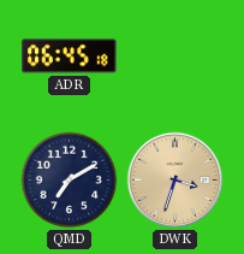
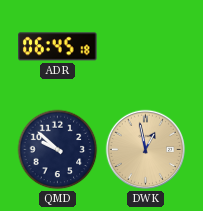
QMD: 7:10 -> 9:52 (58, 150)
DWK: 3:33 -> 12:58 (146, 150)
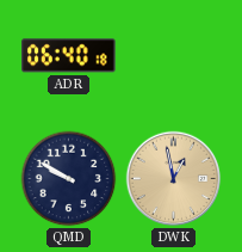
ADR: 06:45 -> 06:40 (69, 56)
QMD: 9:52 -> 9:50 (69, 179)
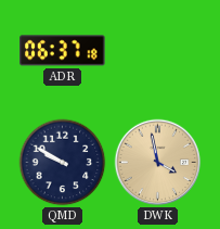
ADR: 06:40 -> 06:37 (63, 51)
DWK: 12:58 -> 3:58 (158, 163)
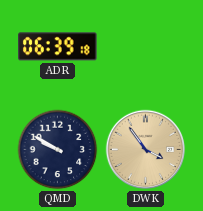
ADR: 06:37 -> 06:39 (58, 47)
DWK: 3:58 -> 3:54 (146, 150)
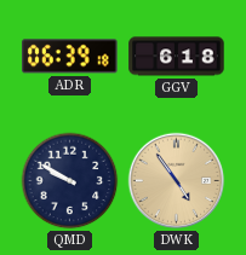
GGV: none -> 6:18 (177, 57)
DWK: 3:54 -> 4:54 (177, 181)
